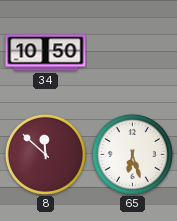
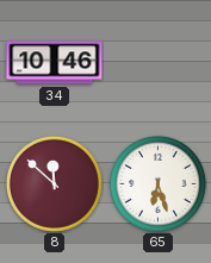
34: 10:50 -> 10:46 (55, 63)
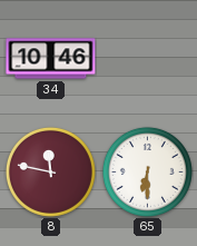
8: 11:52 -> 11:47 (50, 171)
65: 6:27 -> 6:30 (147, 171)
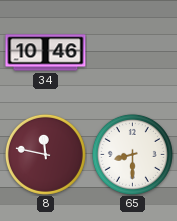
65: 6:30 -> 8:30 (132, 154)
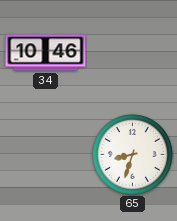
8: 11:47 -> none (45, 154)
65: 8:30 -> 8:33 (132, 154)
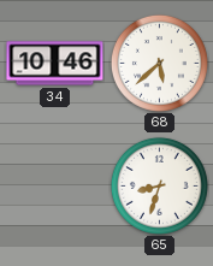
68: none -> 5:38 (159, 63)
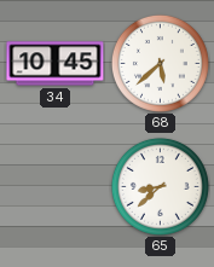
34: 10:46 -> 10:45 (56, 64)
65: 8:33 -> 8:38 (160, 186)
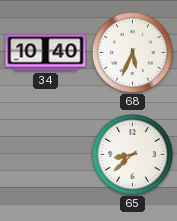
34: 10:45 -> 10:40 (46, 53)
68: 5:38 -> 5:34 (132, 52)
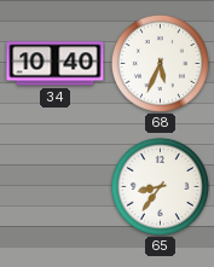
65: 8:38 -> 8:36 (160, 186)
